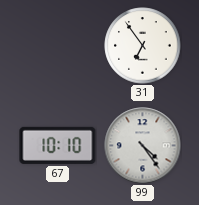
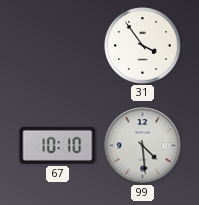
31: 6:54 -> 3:54 (143, 46)
99: 4:24 -> 4:29 (143, 146)
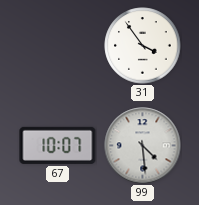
67: 10:10 -> 10:07 (58, 145)
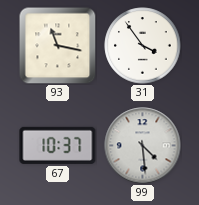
93: none -> 11:17 (57, 45)
67: 10:07 -> 10:37 (58, 145)
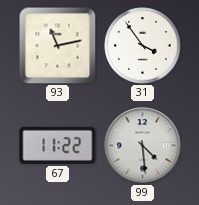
93: 11:17 -> 11:13 (57, 45)
67: 10:37 -> 11:22 (58, 145)
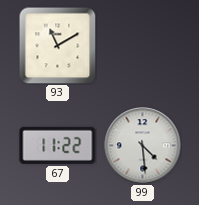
93: 11:13 -> 11:10 (57, 45)
31: 3:54 -> none (143, 46)
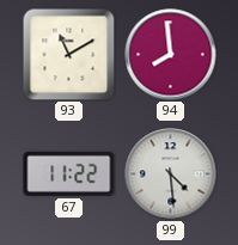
94: none -> 7:59 (171, 55)
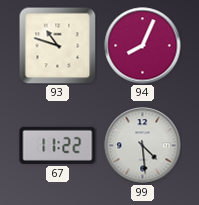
93: 11:10 -> 10:48 (57, 45)
94: 7:59 -> 8:04 (143, 46)
